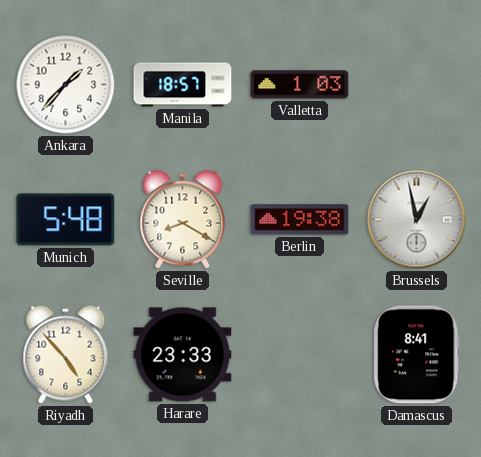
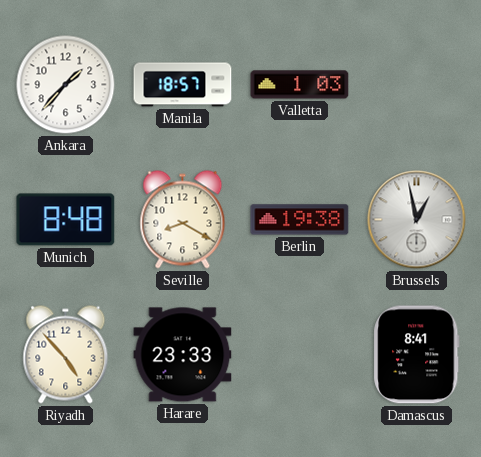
Munich: 5:48 -> 8:48 (66, 220)
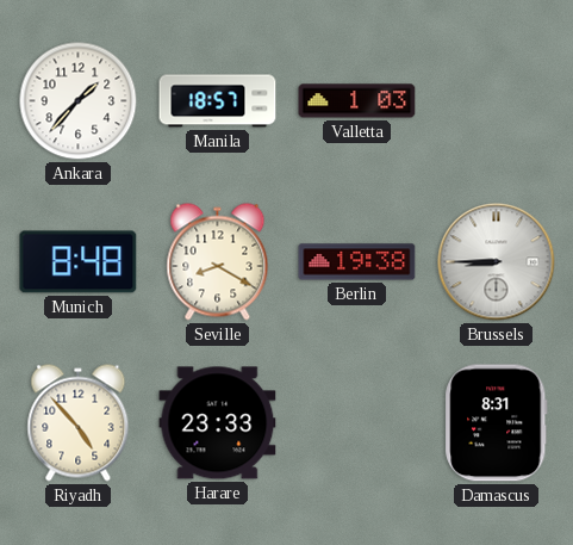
Brussels: 12:58 -> 8:45 (497, 262)
Damascus: 8:41 -> 8:31 (497, 423)
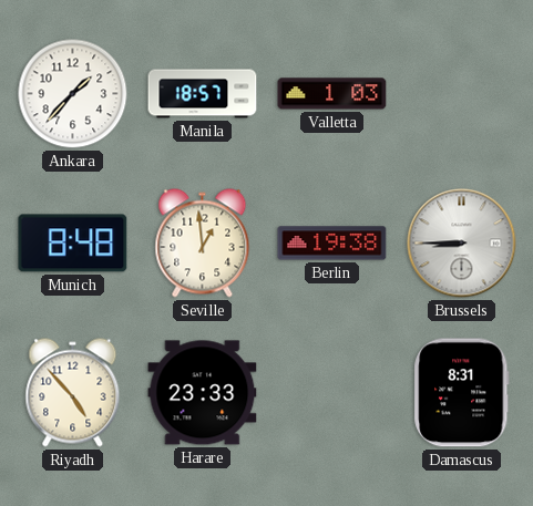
Seville: 8:20 -> 12:59 (203, 244)
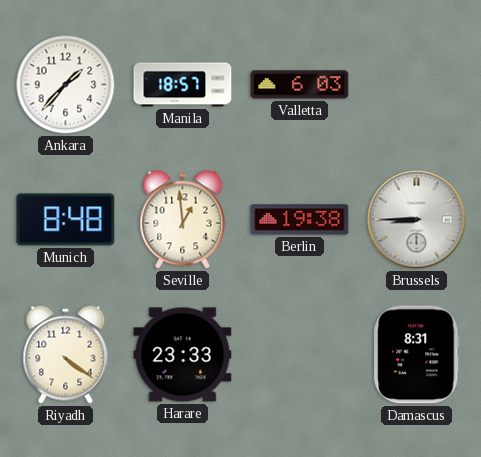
Valletta: 1:03 -> 6:03 (300, 85)
Riyadh: 4:53 -> 4:21 (66, 355)
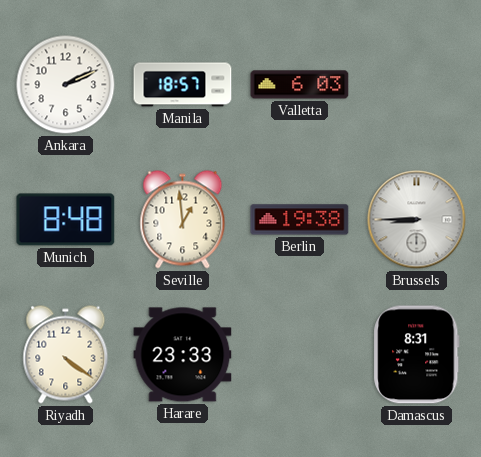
Ankara: 1:37 -> 2:11 (66, 85)
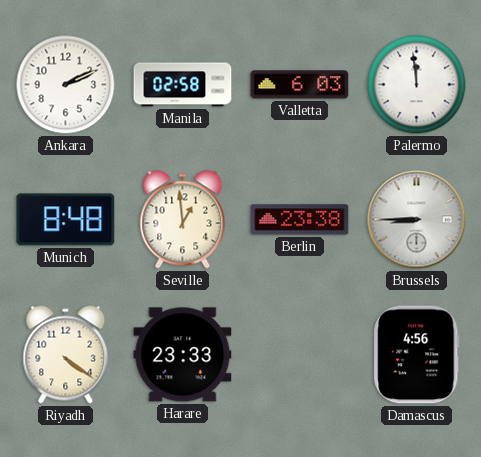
Manila: 18:57 -> 02:58 (183, 85)
Palermo: none -> 11:59 (417, 85)
Berlin: 19:38 -> 23:38 (300, 220)
Damascus: 8:31 -> 4:56 (417, 355)
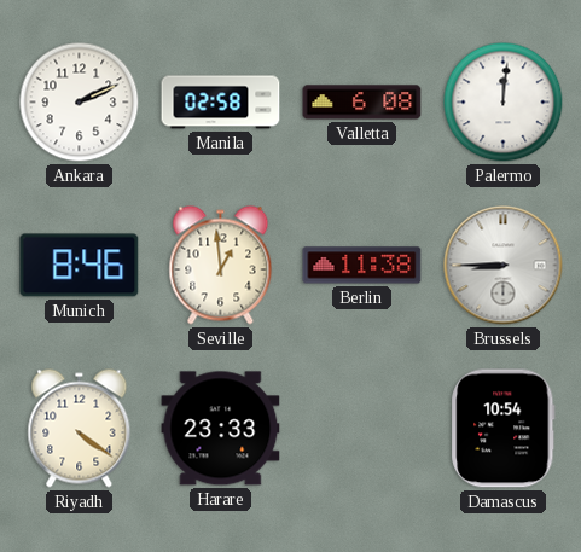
Valletta: 6:03 -> 6:08 (362, 103)
Palermo: 11:59 -> 12:01 (504, 103)
Munich: 8:48 -> 8:46 (80, 266)
Berlin: 23:38 -> 11:38 (362, 266)
Damascus: 4:56 -> 10:54 (504, 429)
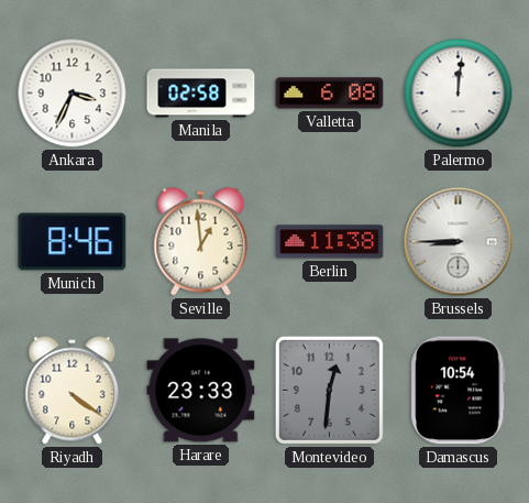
Ankara: 2:11 -> 3:34 (73, 94)
Montevideo: none -> 12:31 (329, 390)
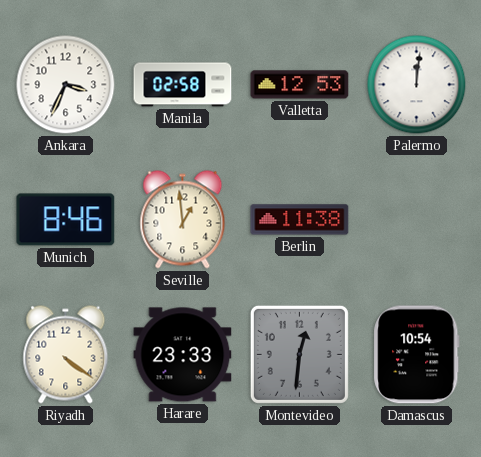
Valletta: 6:08 -> 12:53 (300, 85)
Brussels: 8:45 -> none (459, 242)
